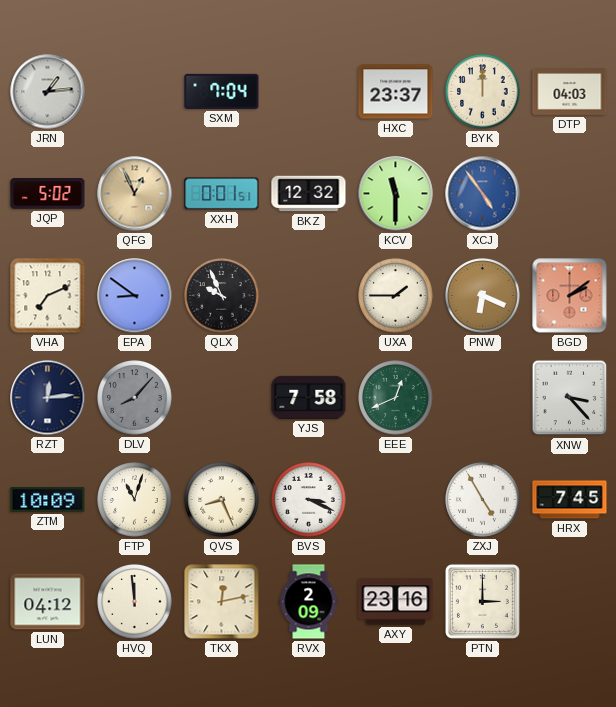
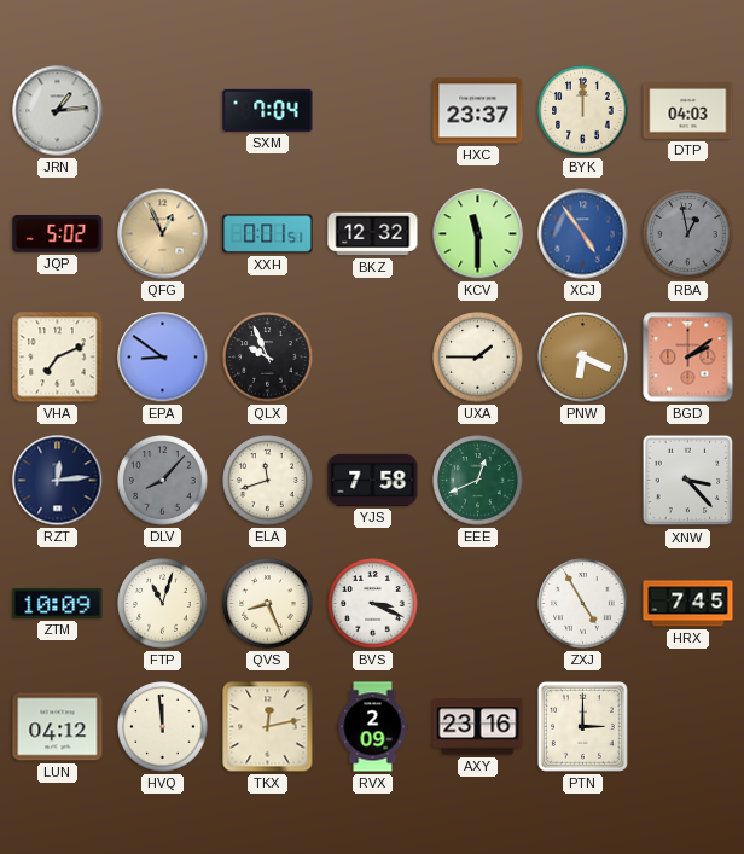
RBA: none -> 12:58 (688, 234)
ELA: none -> 11:42 (268, 481)
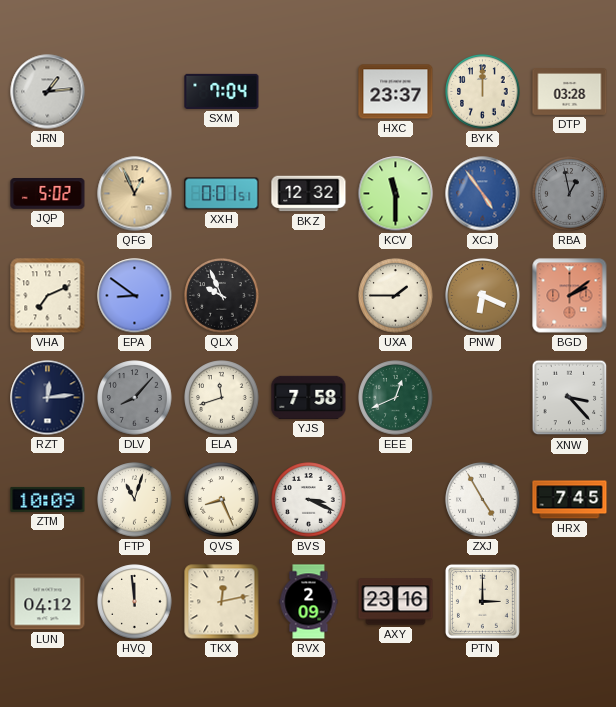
DTP: 04:03 -> 03:28 (570, 92)
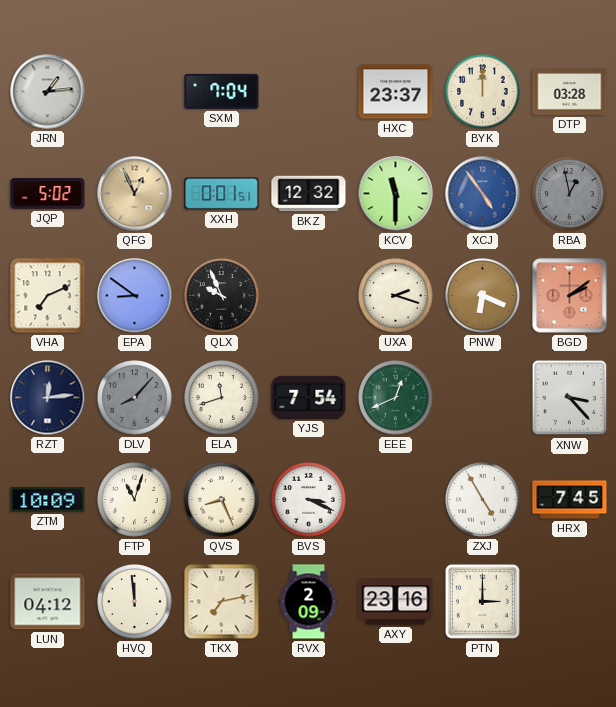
UXA: 1:45 -> 2:18 (396, 296)
YJS: 7:58 -> 7:54 (309, 397)
TKX: 12:13 -> 7:13 (222, 602)
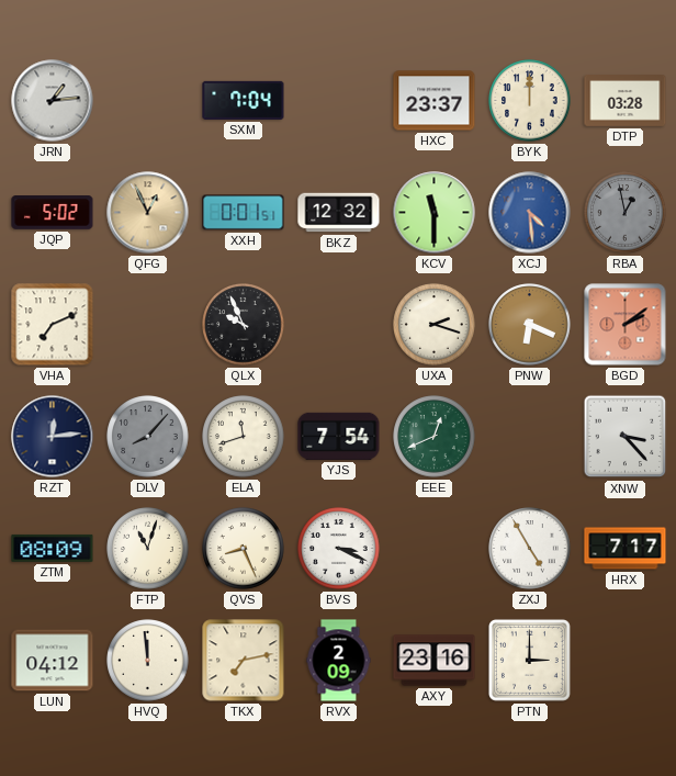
XCJ: 4:54 -> 4:29 (530, 213)
EPA: 8:51 -> none (135, 296)
ZTM: 10:09 -> 08:09 (53, 548)
HRX: 7:45 -> 7:17 (626, 549)
